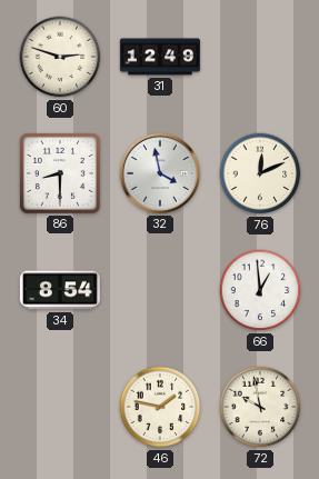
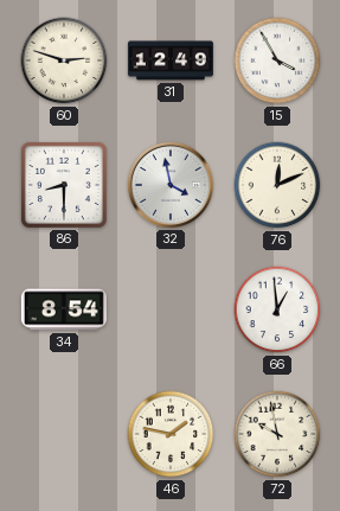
15: none -> 3:55 (277, 60)
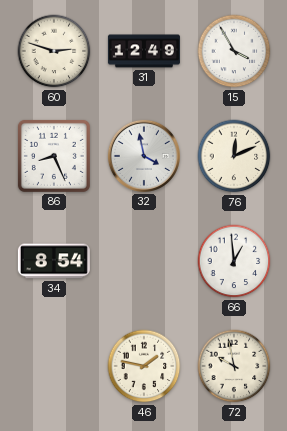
86: 8:30 -> 8:26 (54, 156)
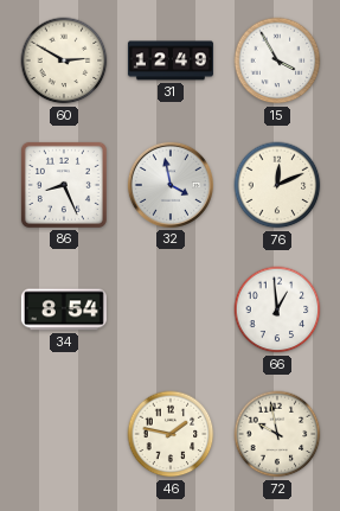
60: 2:48 -> 2:50 (64, 60)
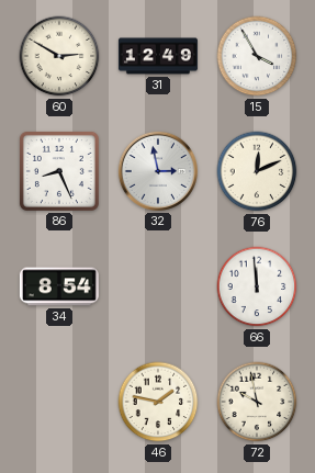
32: 3:58 -> 2:58 (158, 171)
66: 12:59 -> 11:59 (257, 286)
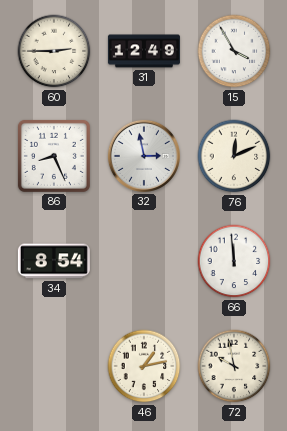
60: 2:50 -> 2:45 (54, 51)
46: 1:47 -> 1:13 (144, 366)
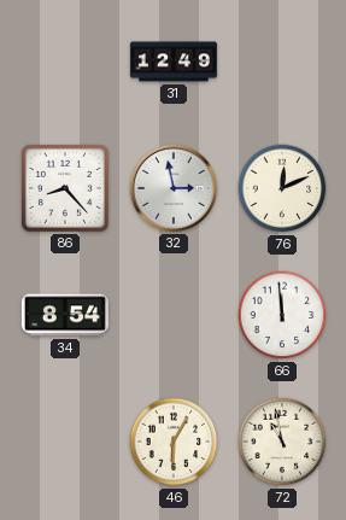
60: 2:45 -> none (54, 51)
15: 3:55 -> none (234, 51)
86: 8:26 -> 8:23 (65, 188)
46: 1:13 -> 6:05 (174, 442)
72: 9:58 -> 10:58 (282, 442)
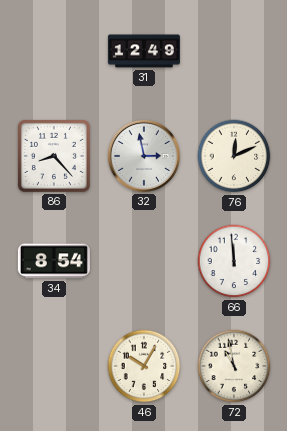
46: 6:05 -> 10:05 (144, 366)
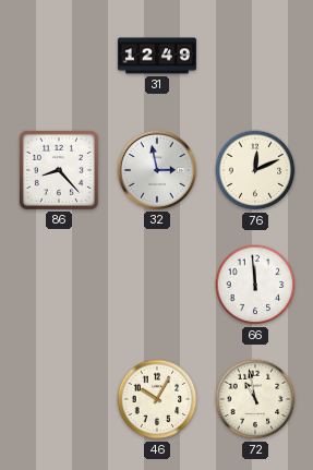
34: 8:54 -> none (54, 261)
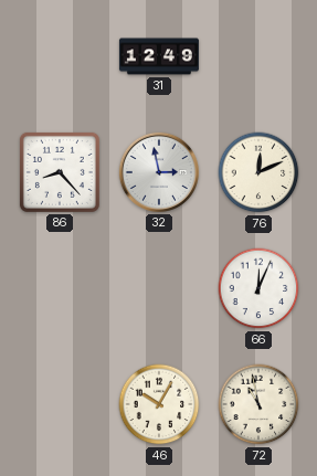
66: 11:59 -> 12:04 (258, 288)
